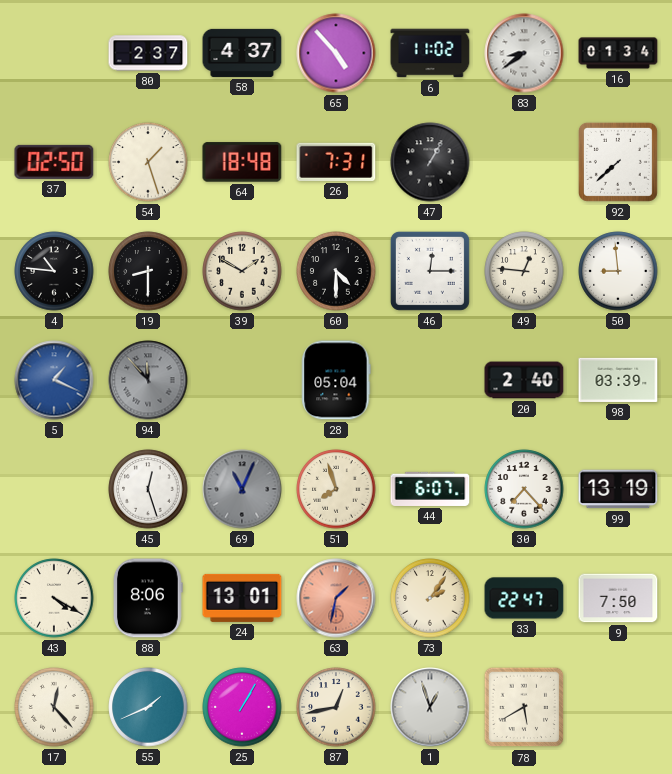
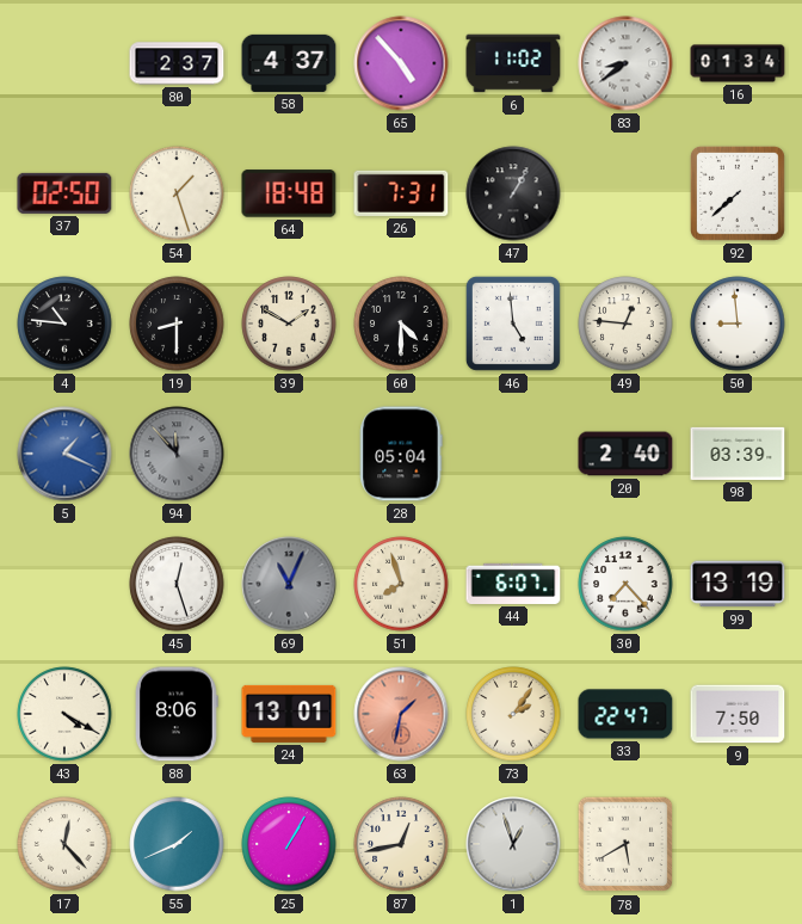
46: 12:15 -> 4:59 (513, 324)
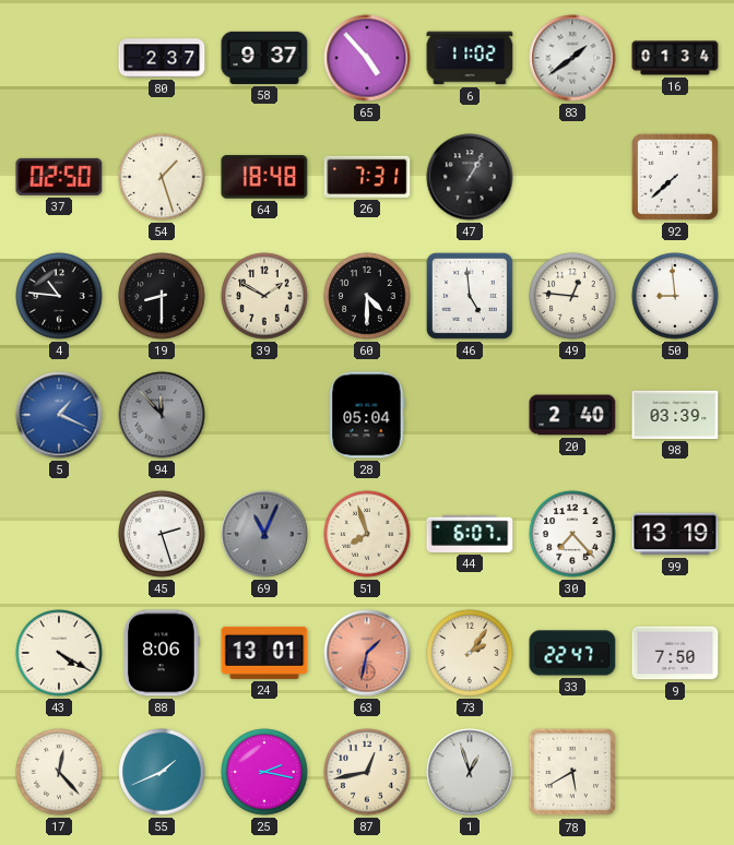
58: 4:37 -> 9:37 (264, 58)
83: 8:39 -> 1:39 (572, 58)
45: 12:27 -> 2:27 (162, 534)
25: 1:05 -> 2:17 (264, 772)
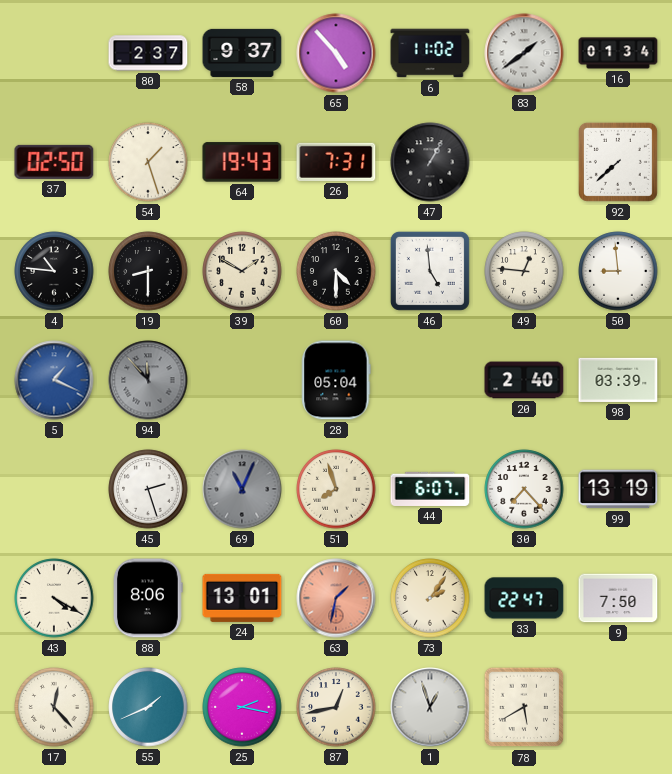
64: 18:48 -> 19:43 (242, 162)
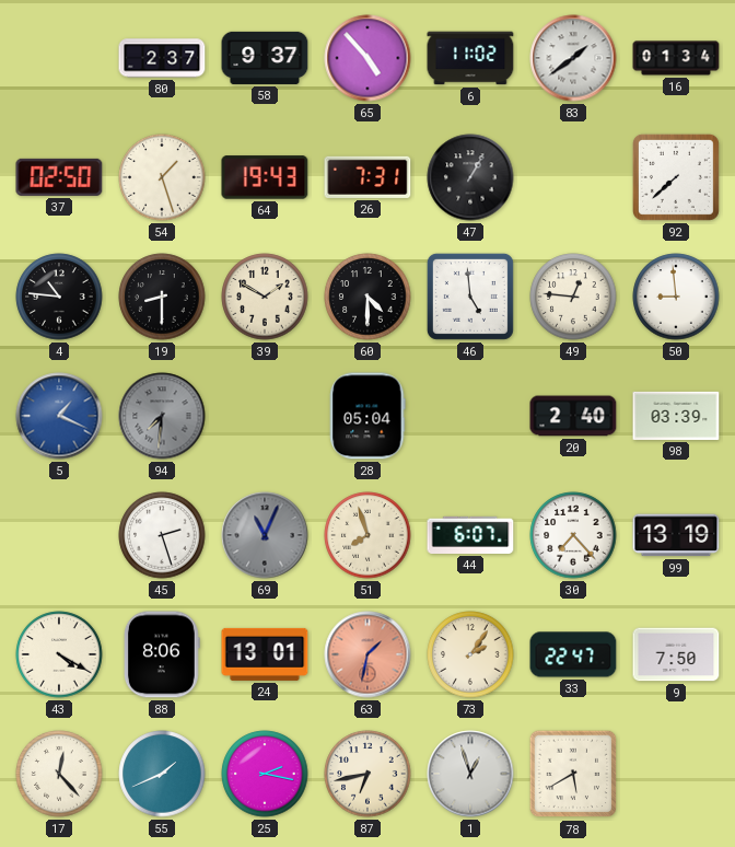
94: 11:53 -> 7:31 (162, 416)
87: 12:43 -> 6:43 (367, 774)
